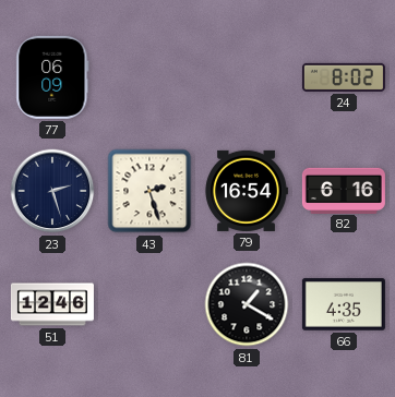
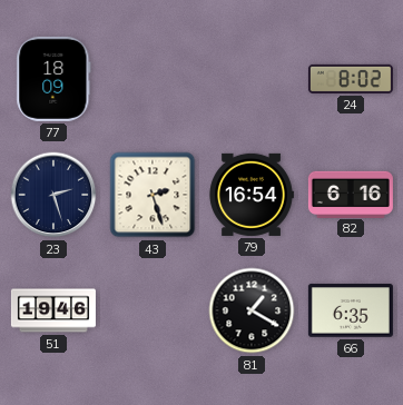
77: 06:09 -> 18:09 (53, 79)
51: 12:46 -> 19:46 (53, 310)
66: 4:35 -> 6:35 (351, 310)
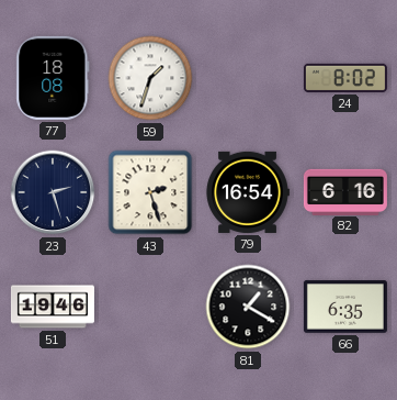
77: 18:09 -> 18:08 (53, 78)
59: none -> 1:33 (150, 78)
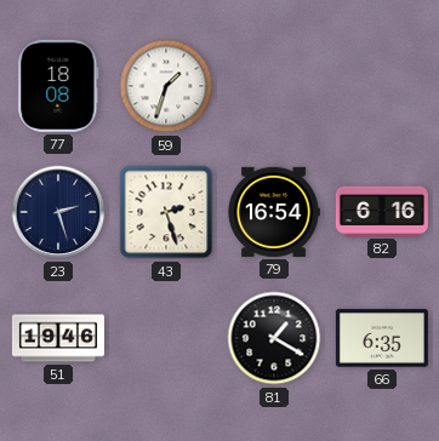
24: 8:02 -> none (345, 78)
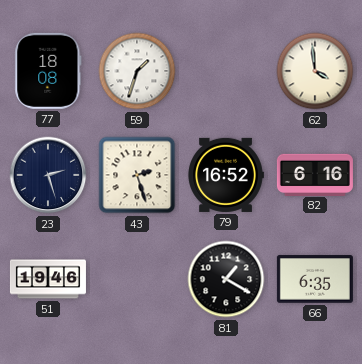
62: none -> 3:59 (315, 71)
79: 16:54 -> 16:52 (226, 175)
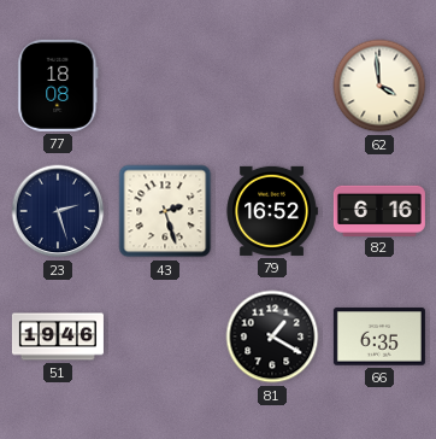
59: 1:33 -> none (137, 71)
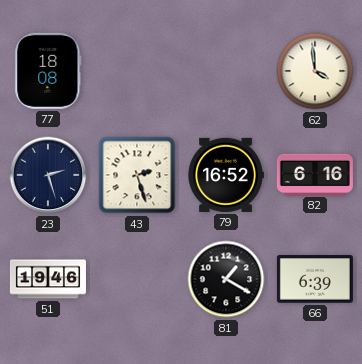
66: 6:35 -> 6:39 (315, 279)
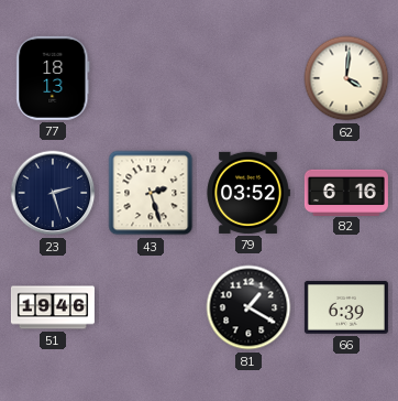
77: 18:08 -> 18:13 (53, 78)
62: 3:59 -> 4:01 (346, 78)
79: 16:52 -> 03:52 (248, 193)
